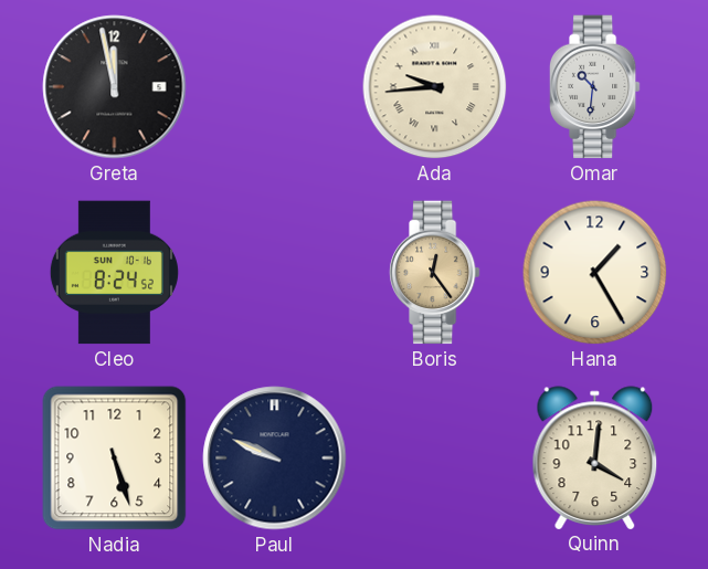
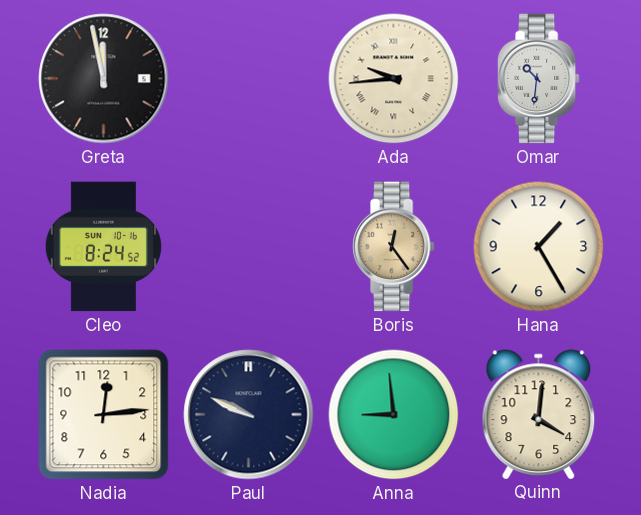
Nadia: 5:27 -> 12:14 (104, 415)
Anna: none -> 8:59 (394, 415)
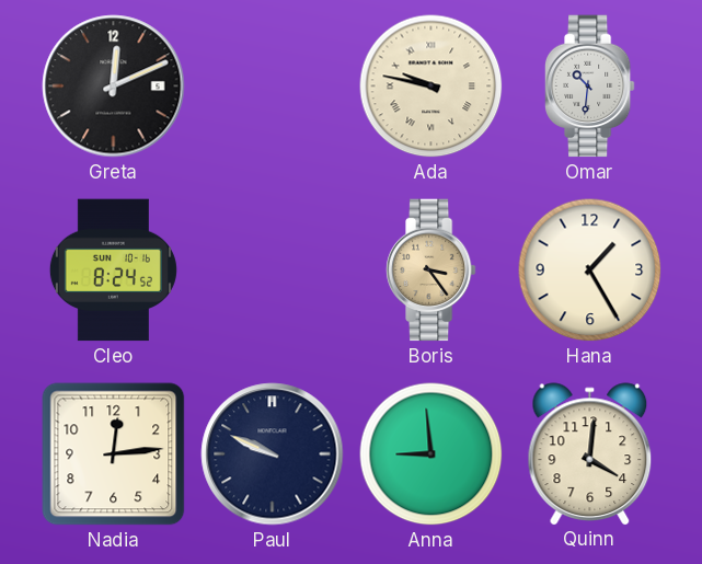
Greta: 11:58 -> 12:11 (114, 87)
Ada: 9:44 -> 9:47 (431, 87)
Boris: 12:24 -> 3:24 (430, 271)
